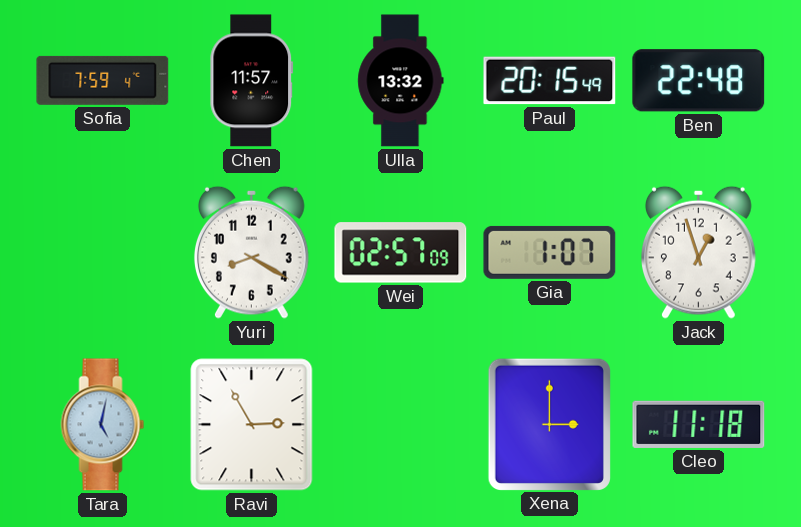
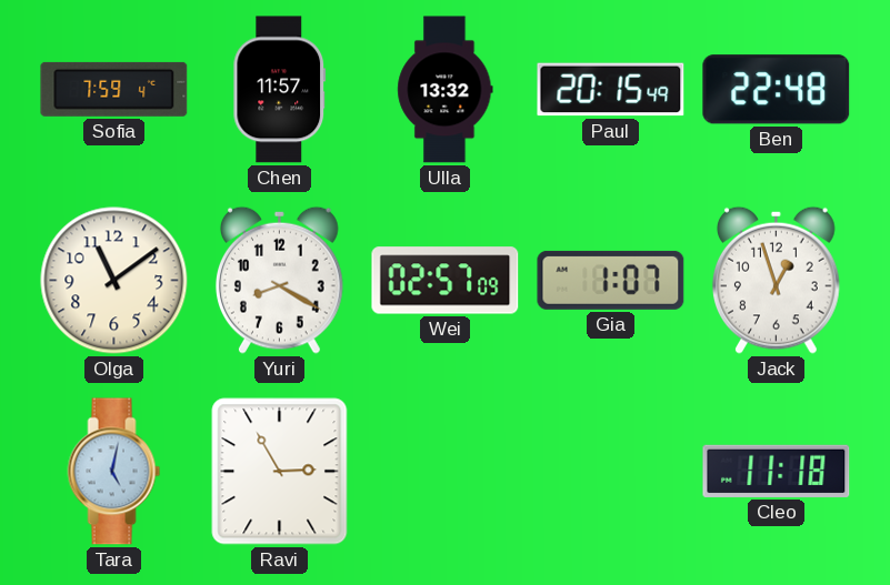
Olga: none -> 11:09 (114, 281)
Xena: 3:00 -> none (549, 424)
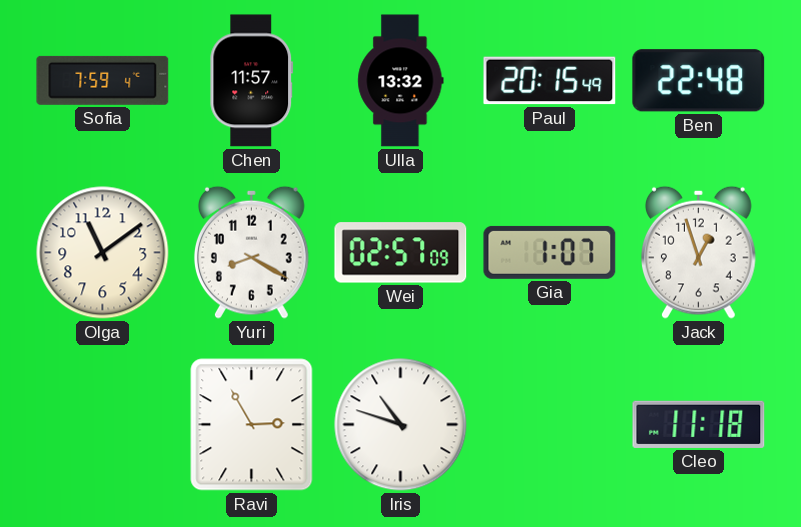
Tara: 5:02 -> none (114, 472)
Iris: none -> 10:48 (401, 425)
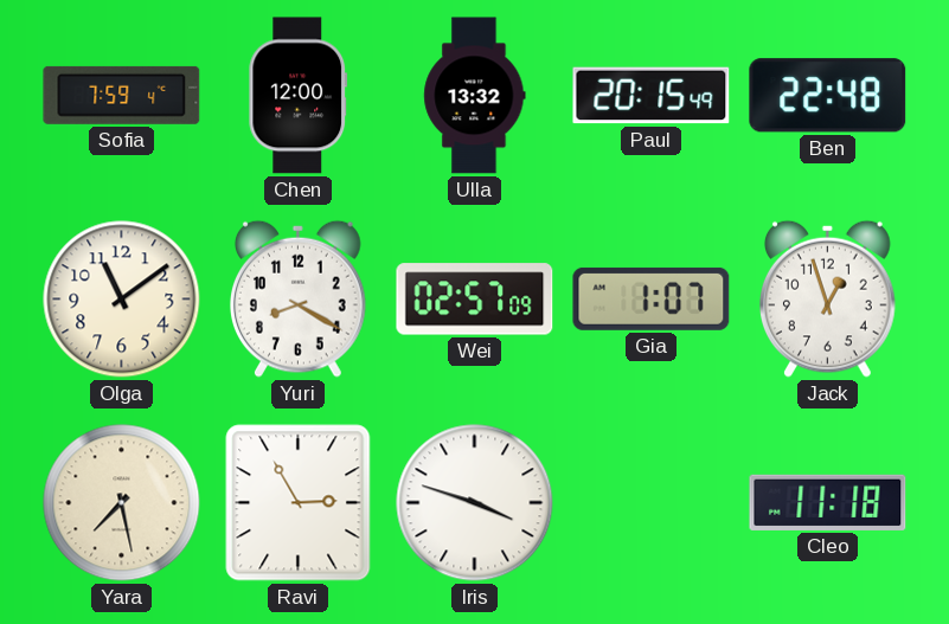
Chen: 11:57 -> 12:00 (299, 96)
Yara: none -> 7:28 (122, 503)
Iris: 10:48 -> 3:48 (475, 503)
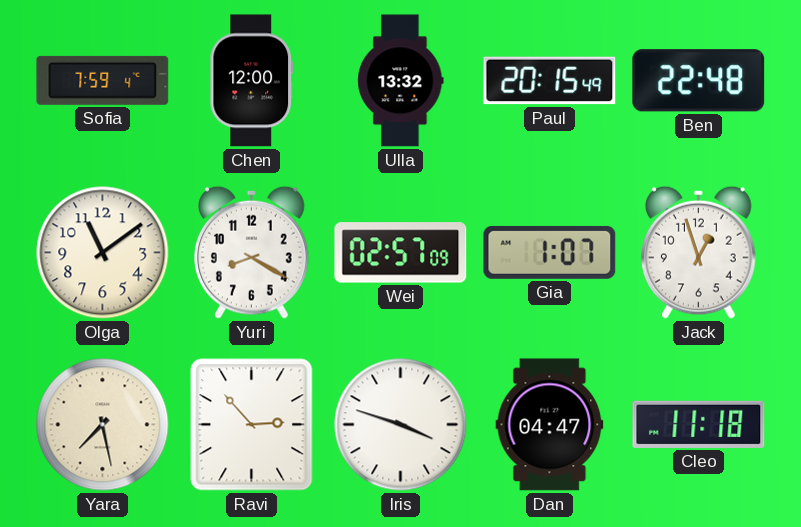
Ravi: 2:55 -> 2:53 (252, 425)
Dan: none -> 04:47 (550, 425)
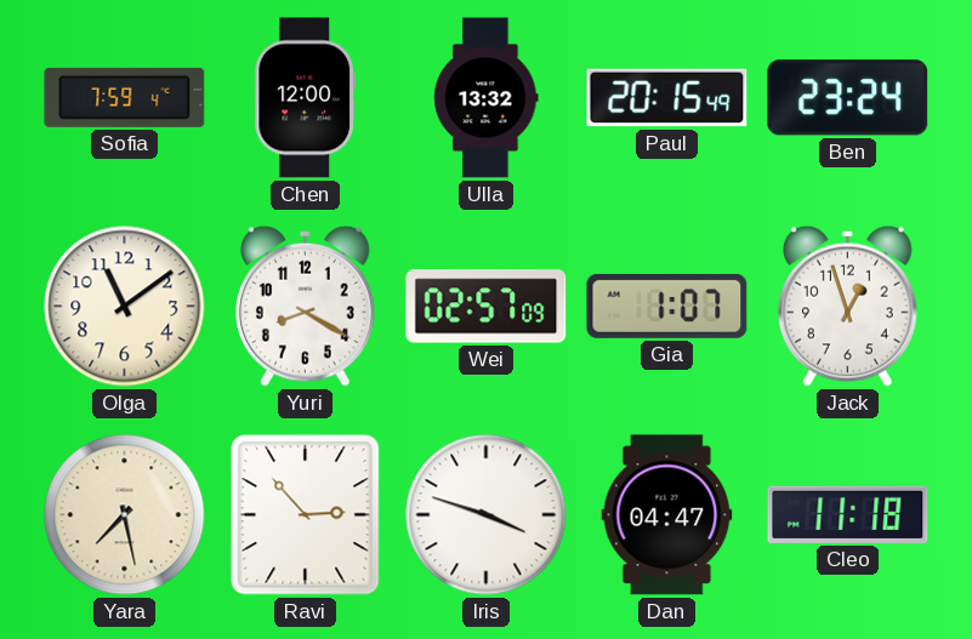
Ben: 22:48 -> 23:24 (848, 98)
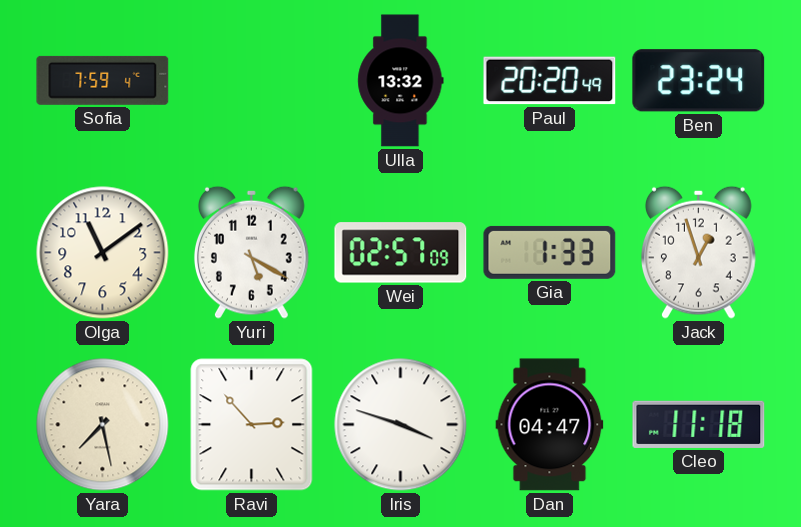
Chen: 12:00 -> none (306, 98)
Paul: 20:15 -> 20:20 (550, 81)
Yuri: 8:20 -> 5:20 (251, 252)
Gia: 1:07 -> 1:33 (550, 252)
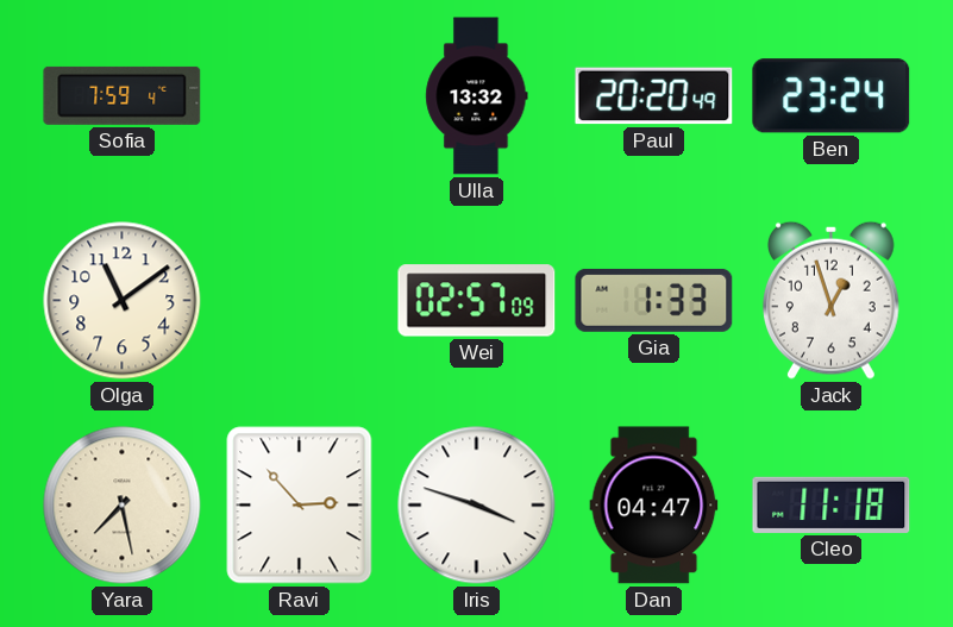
Yuri: 5:20 -> none (251, 252)
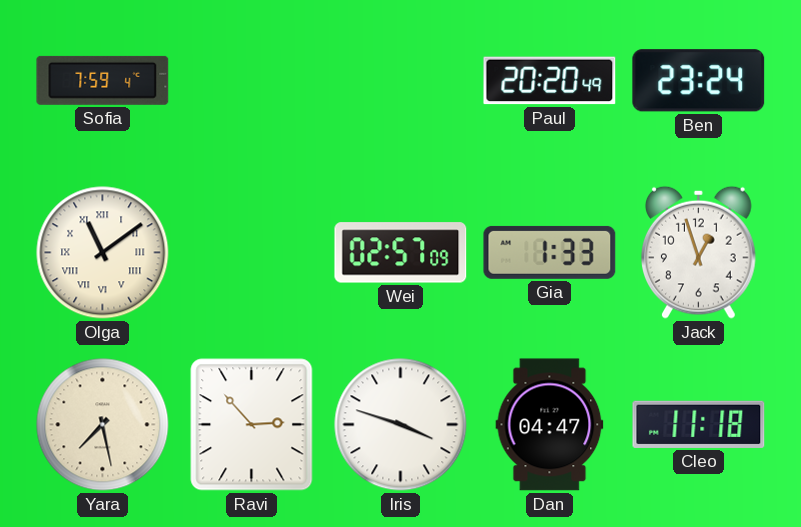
Ulla: 13:32 -> none (477, 96)
Olga numerals: Arabic -> Roman (103, 253)
